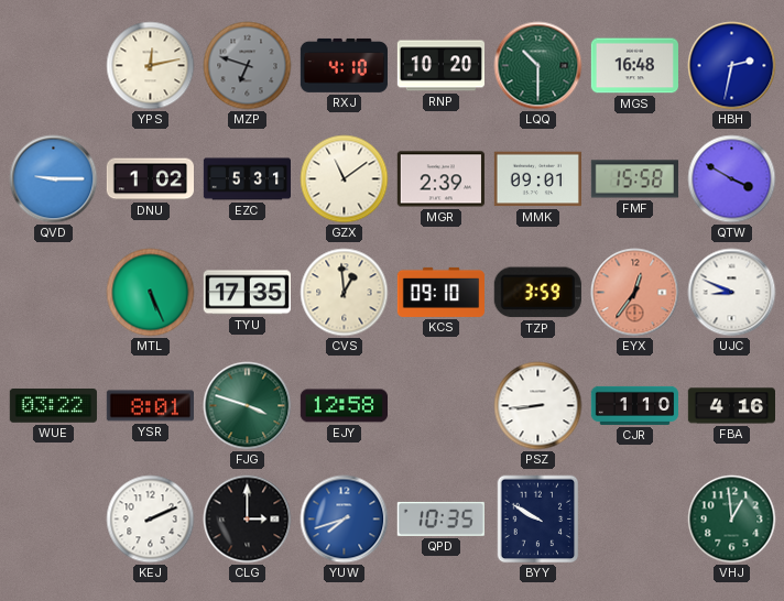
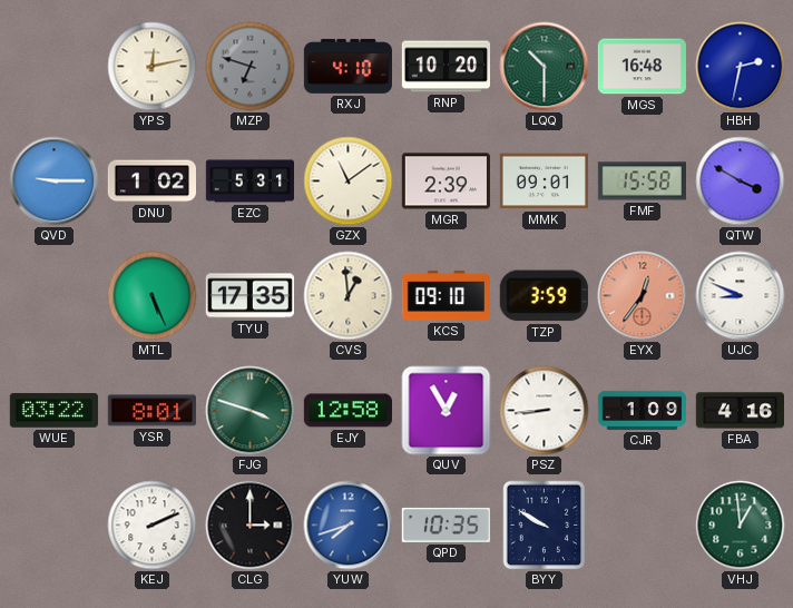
QUV: none -> 12:55 (447, 411)
CJR: 1:10 -> 1:09 (642, 410)
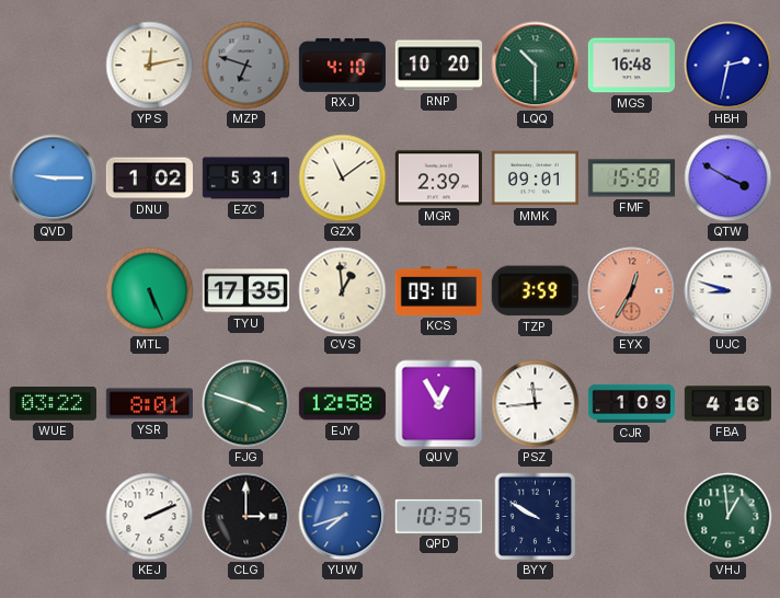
EYX: 12:36 -> 12:35 (632, 291)
UJC: 8:49 -> 8:48 (729, 291)
PSZ: 8:44 -> 11:44 (536, 404)
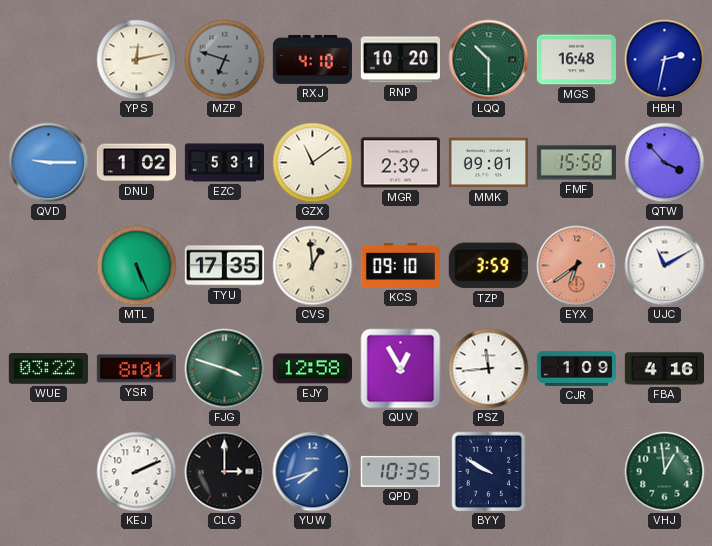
QTW: 3:50 -> 3:53 (665, 163)
EYX: 12:35 -> 6:39 (577, 266)
UJC: 8:48 -> 11:10 (665, 266)
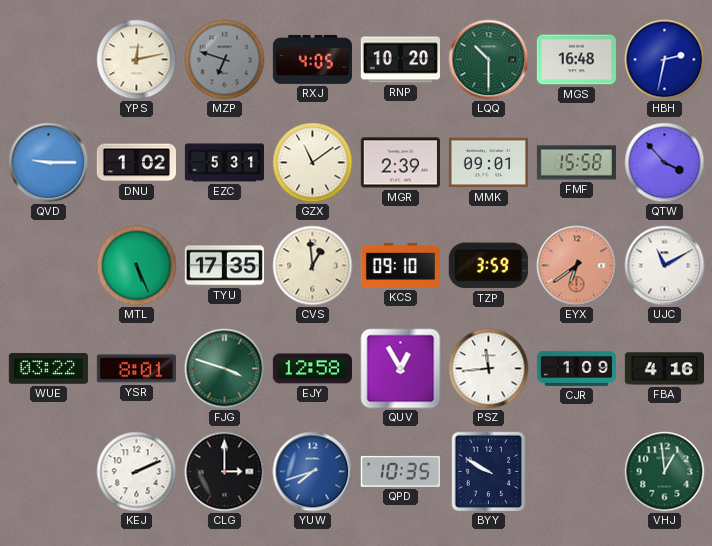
RXJ: 4:10 -> 4:05 (312, 59)
